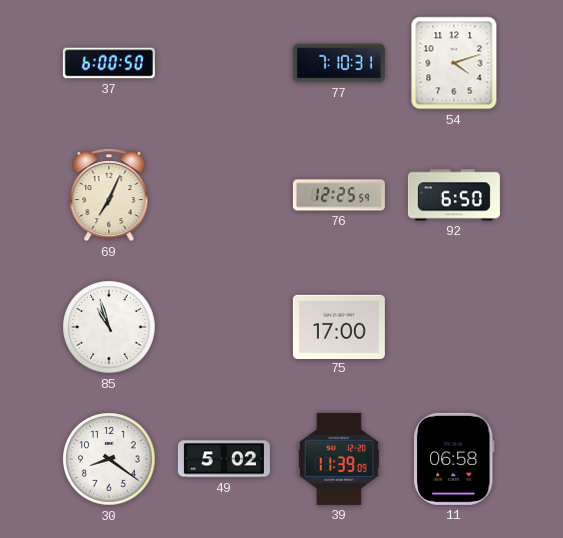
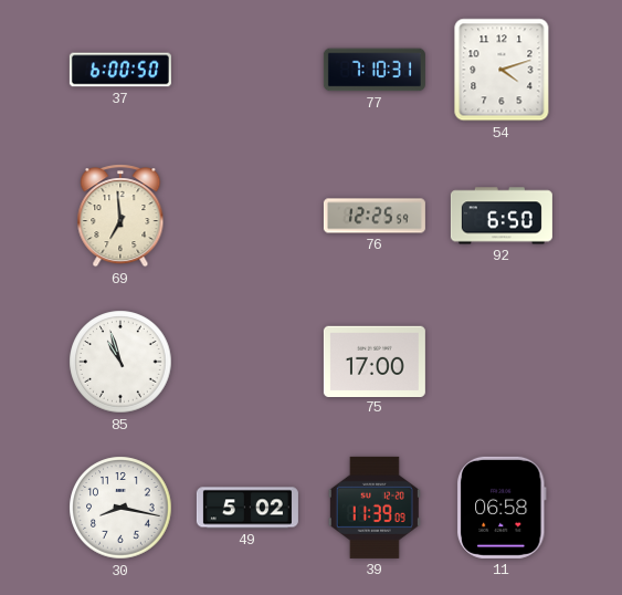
69: 7:04 -> 6:59 (120, 216)
30: 8:21 -> 8:17 (120, 508)
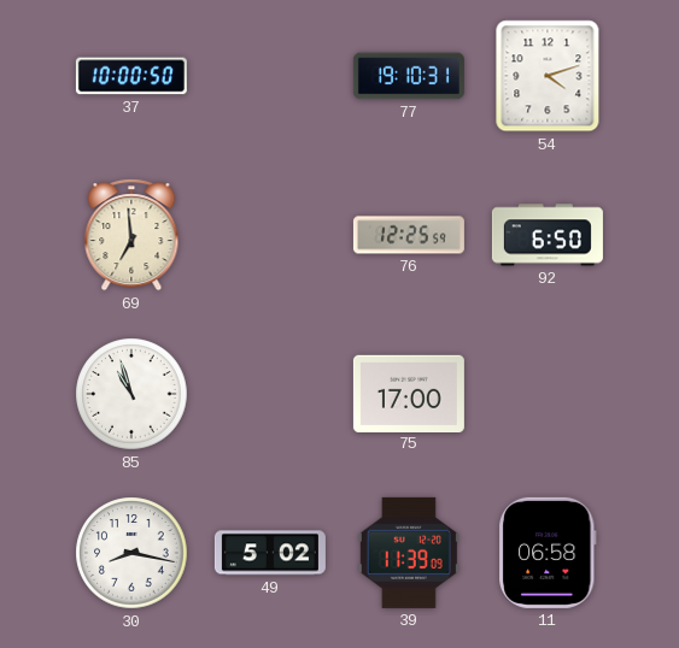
37: 6:00 -> 10:00 (131, 76)
77: 7:10 -> 19:10 (409, 76)
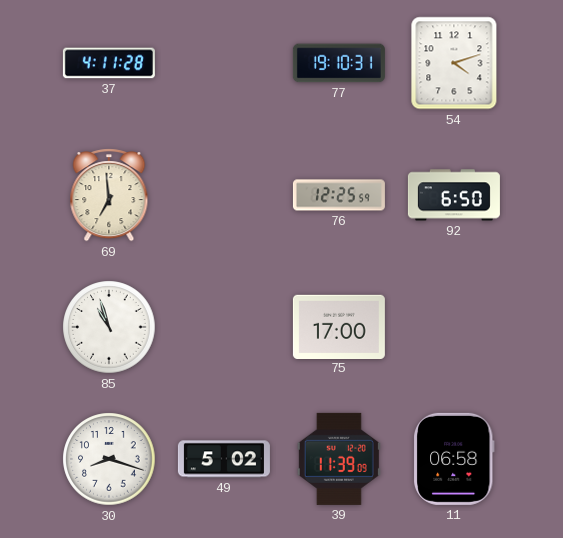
37: 10:00 -> 4:11 (109, 63)
30: 8:17 -> 8:18 (109, 459)
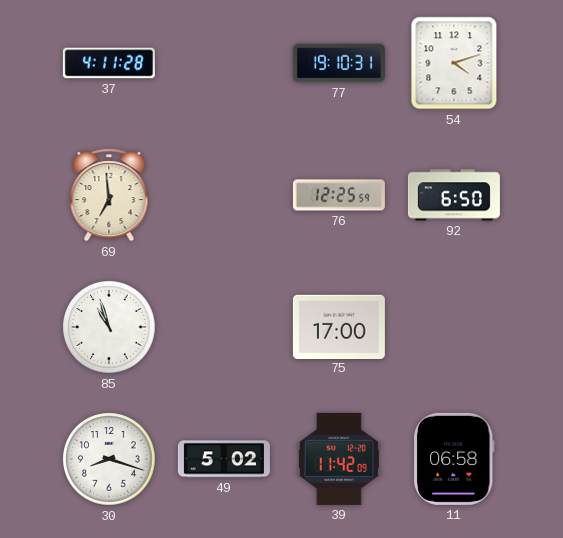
39: 11:39 -> 11:42 (339, 459)
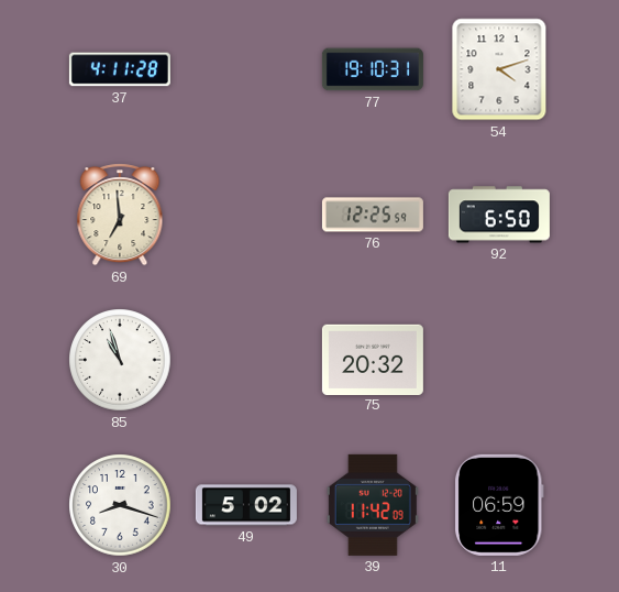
75: 17:00 -> 20:32 (373, 359)
11: 06:58 -> 06:59 (500, 505)
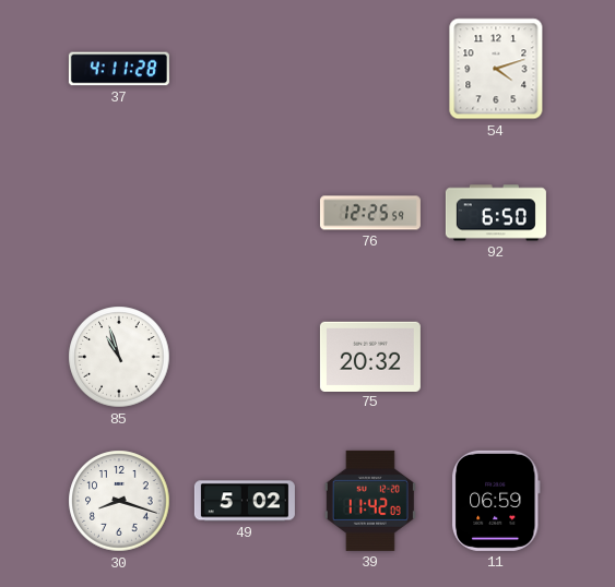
77: 19:10 -> none (373, 69)
69: 6:59 -> none (120, 215)
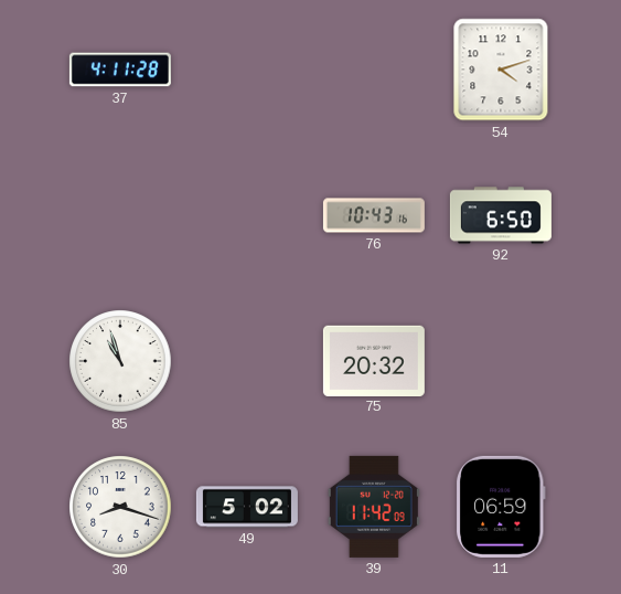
76: 12:25 -> 10:43 (374, 215)
